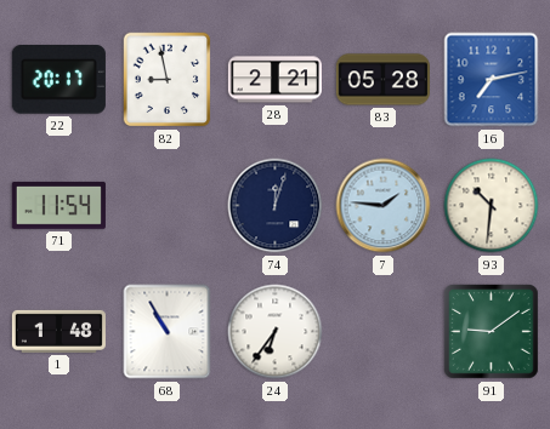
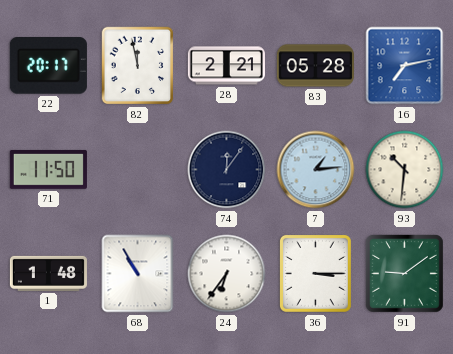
82: 8:58 -> 11:58 (138, 66)
71: 11:54 -> 11:50 (48, 169)
74: 12:03 -> 12:06 (227, 170)
7: 1:46 -> 1:14 (316, 170)
36: none -> 3:15 (315, 273)
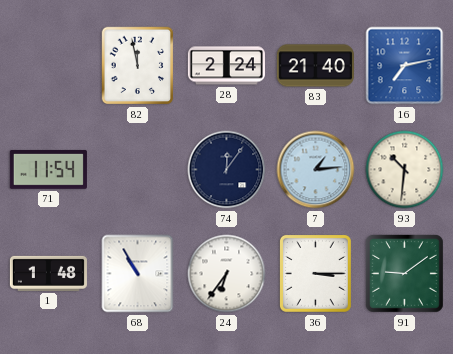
22: 20:17 -> none (48, 66)
28: 2:21 -> 2:24 (226, 66)
83: 05:28 -> 21:40 (315, 66)
71: 11:50 -> 11:54 (48, 169)
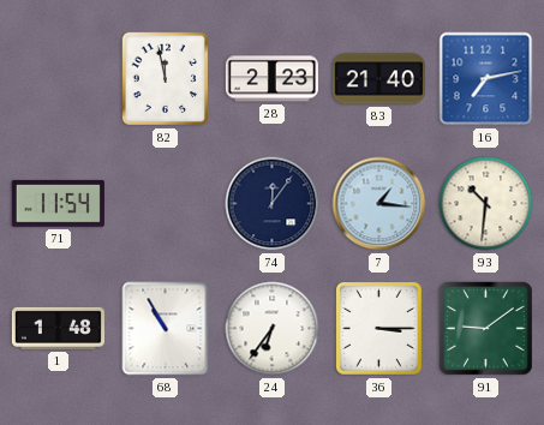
28: 2:24 -> 2:23 (271, 79)
7: 1:14 -> 1:16 (379, 204)
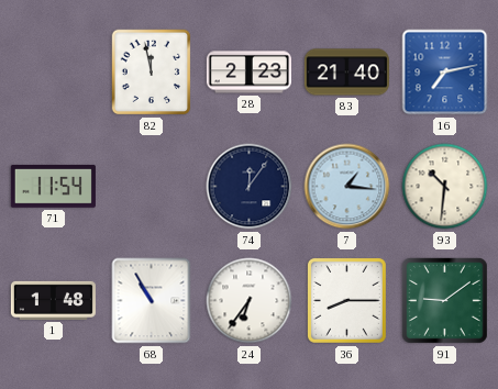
36: 3:15 -> 8:15 (346, 300)
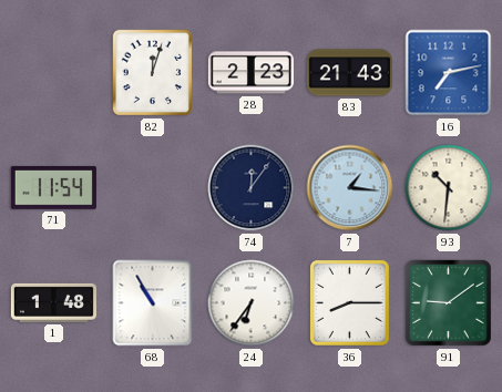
82: 11:58 -> 12:03 (153, 73)
83: 21:40 -> 21:43 (349, 73)
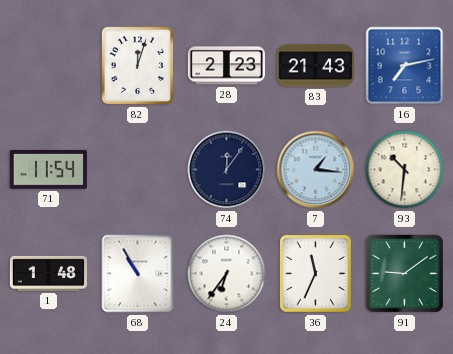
36: 8:15 -> 11:34 (315, 273)
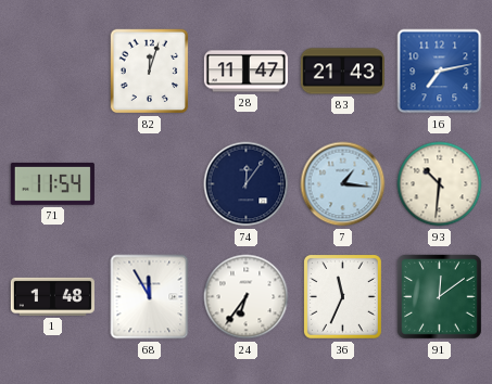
28: 2:23 -> 11:47 (245, 72)
68: 10:55 -> 11:55 (150, 297)
91: 9:09 -> 12:09 (439, 296)
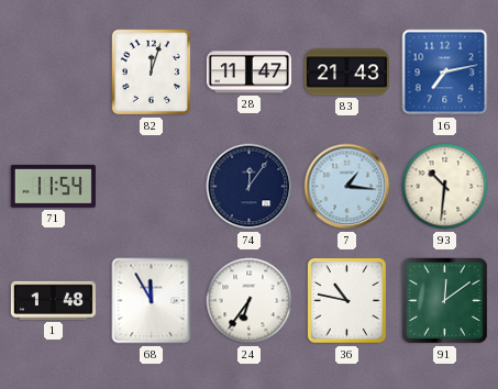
36: 11:34 -> 10:47 (346, 300)
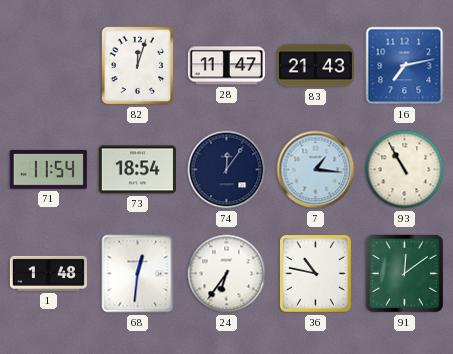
73: none -> 18:54 (137, 170)
93: 10:31 -> 10:55 (405, 170)
68: 11:55 -> 12:31 (138, 274)
